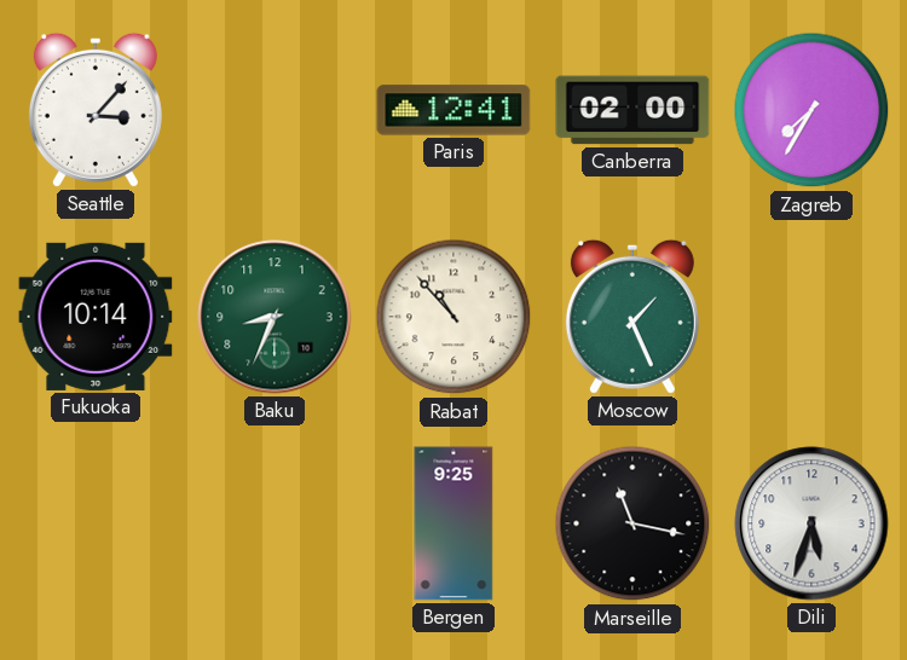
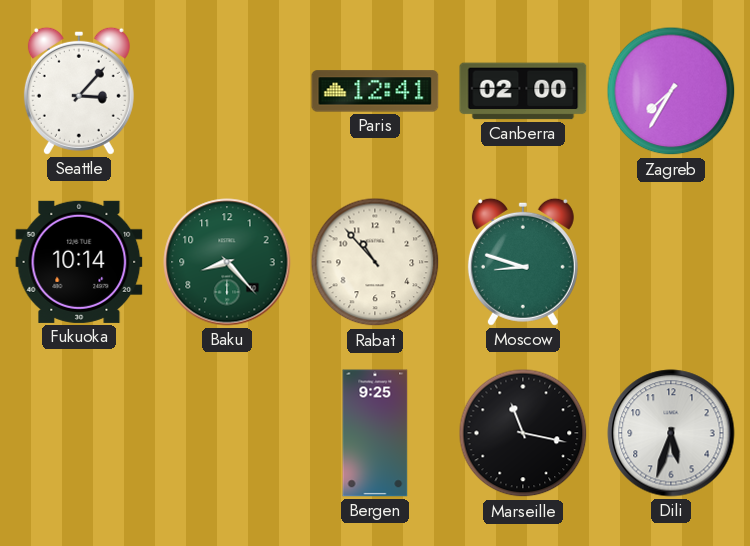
Baku: 8:34 -> 8:23 (227, 262)
Moscow: 1:26 -> 8:48 (523, 262)
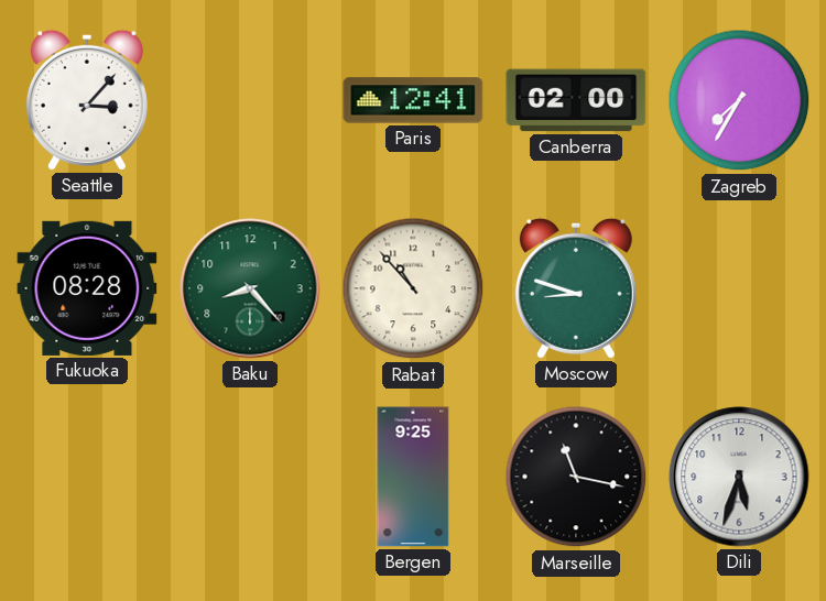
Fukuoka: 10:14 -> 08:28 (87, 288)
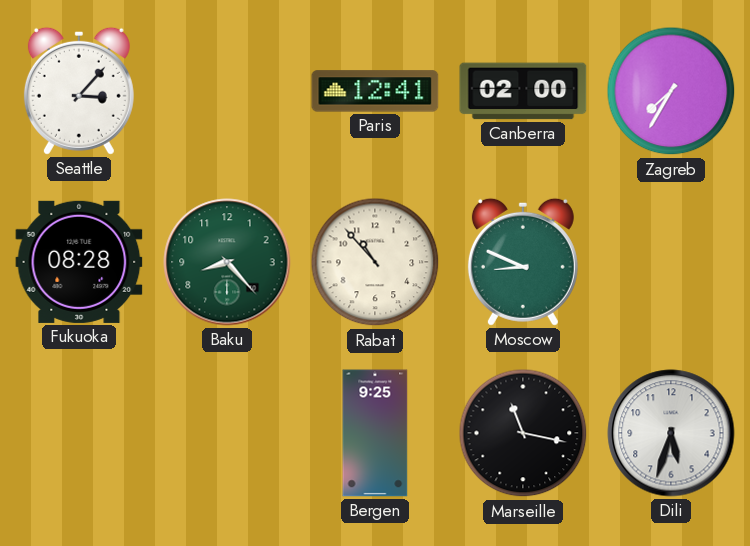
Moscow: 8:48 -> 8:49 (523, 262)
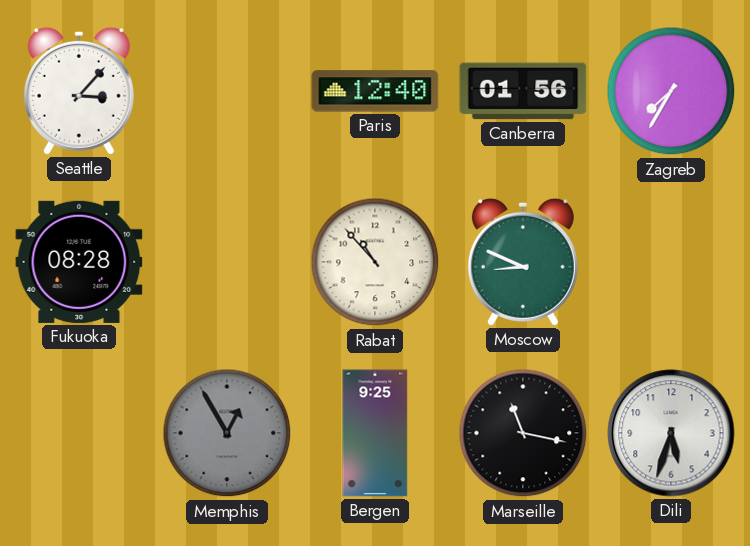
Paris: 12:41 -> 12:40 (375, 91)
Canberra: 02:00 -> 01:56 (523, 91)
Baku: 8:23 -> none (227, 262)
Memphis: none -> 12:55 (227, 433)
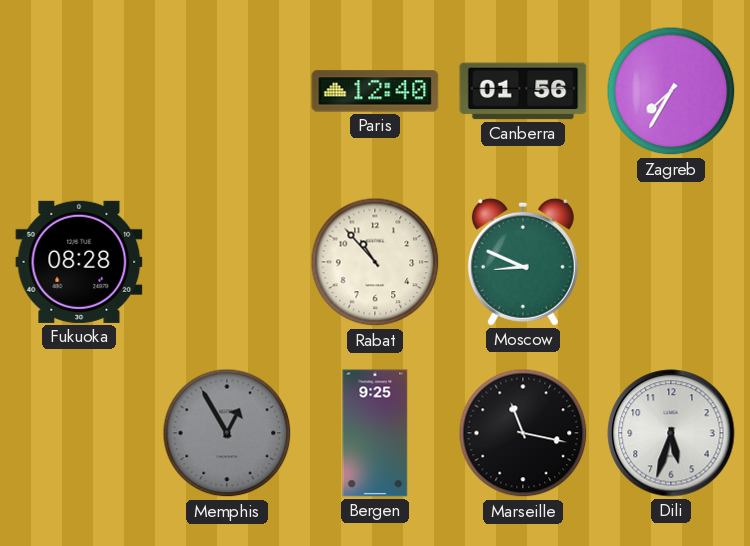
Seattle: 3:07 -> none (79, 91)
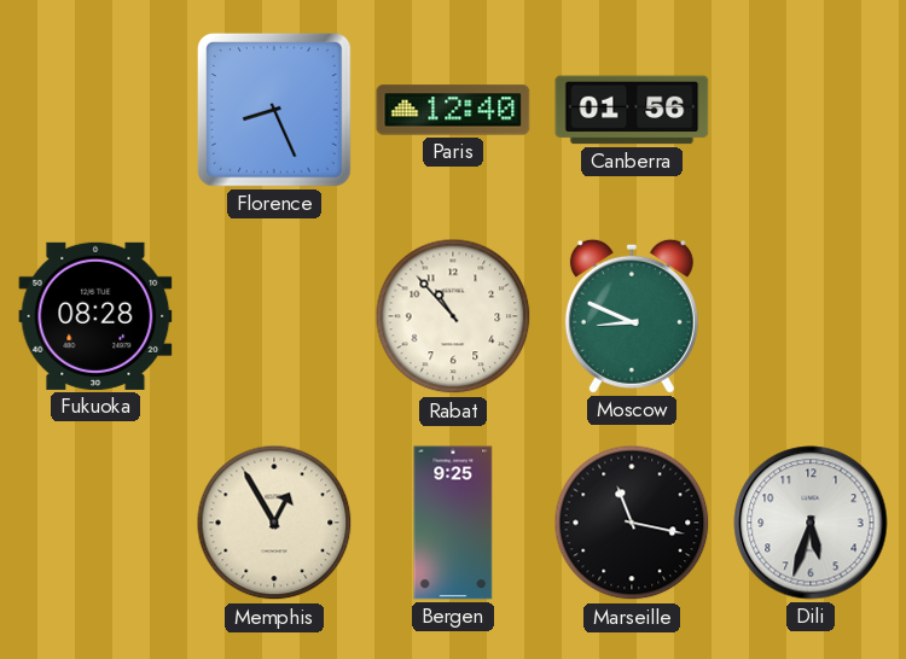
Florence: none -> 8:26 (274, 110)
Zagreb: 7:35 -> none (671, 91)
Memphis dial: grey -> cream (274, 523)
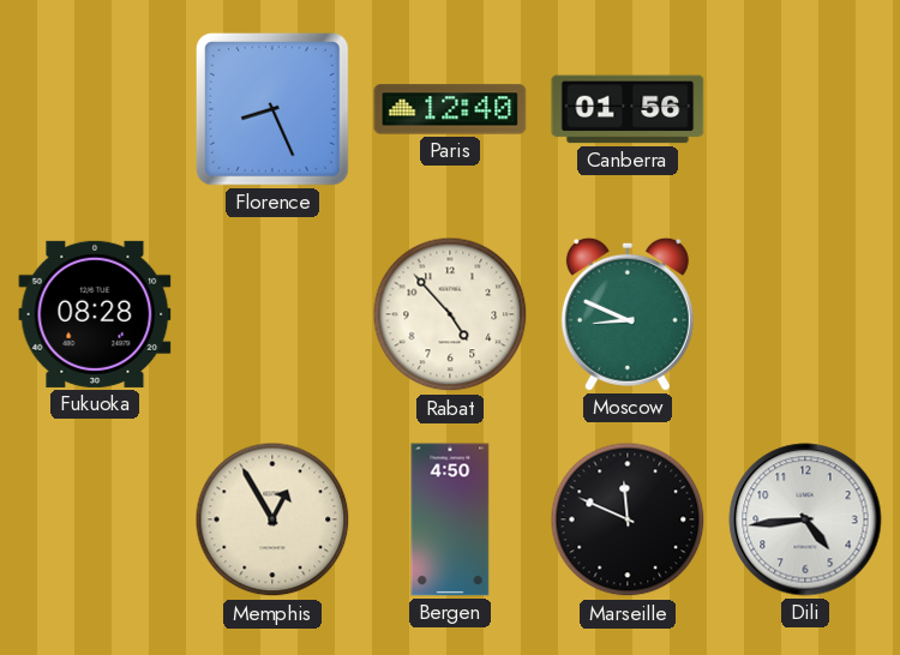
Rabat: 10:53 -> 4:53 (450, 314)
Bergen: 9:25 -> 4:50 (450, 519)
Marseille: 11:17 -> 11:49 (628, 519)
Dili: 5:33 -> 4:44 (805, 519)
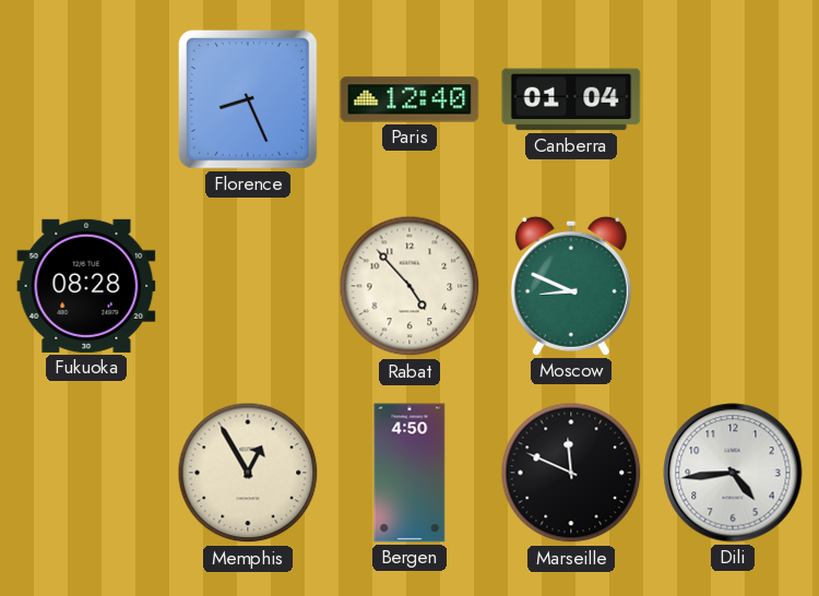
Canberra: 01:56 -> 01:04 (571, 99)
